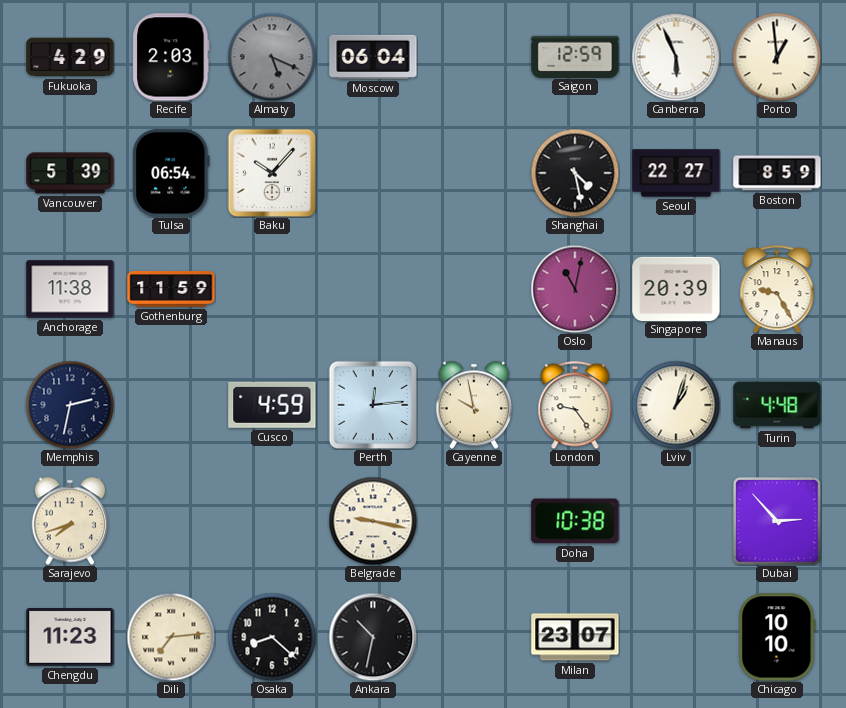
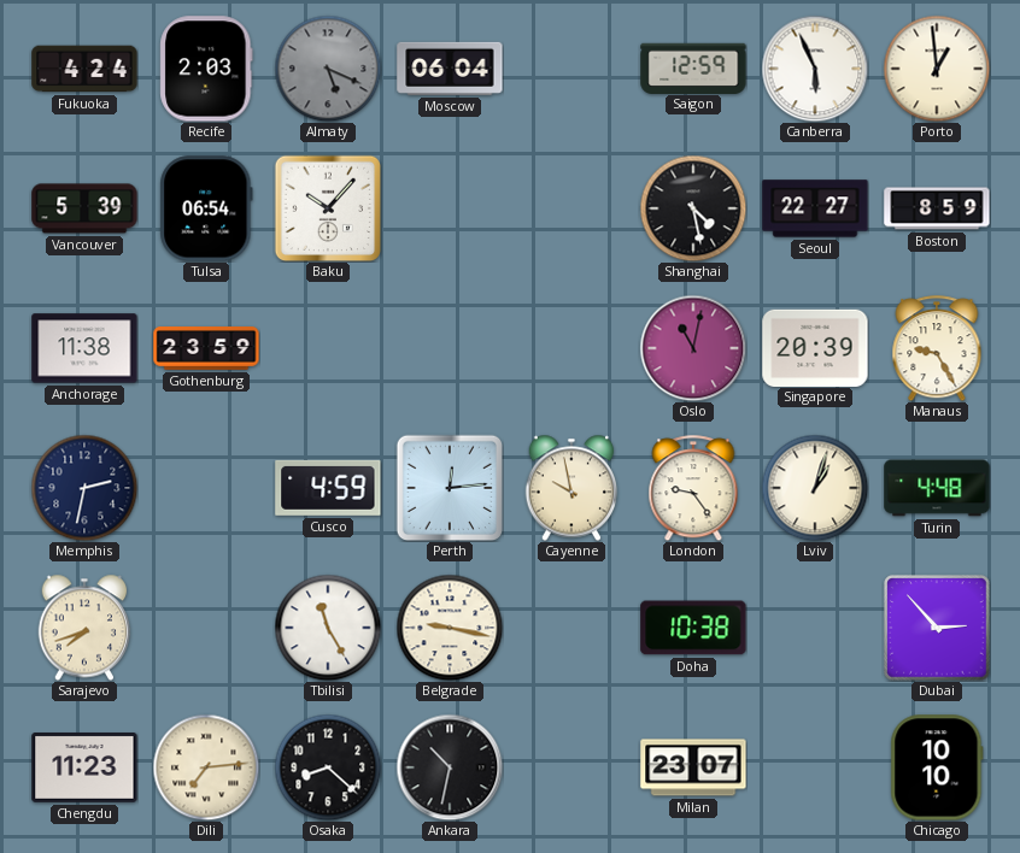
Fukuoka: 4:29 -> 4:24 (84, 69)
Gothenburg: 11:59 -> 23:59 (206, 349)
Tbilisi: none -> 11:25 (328, 628)
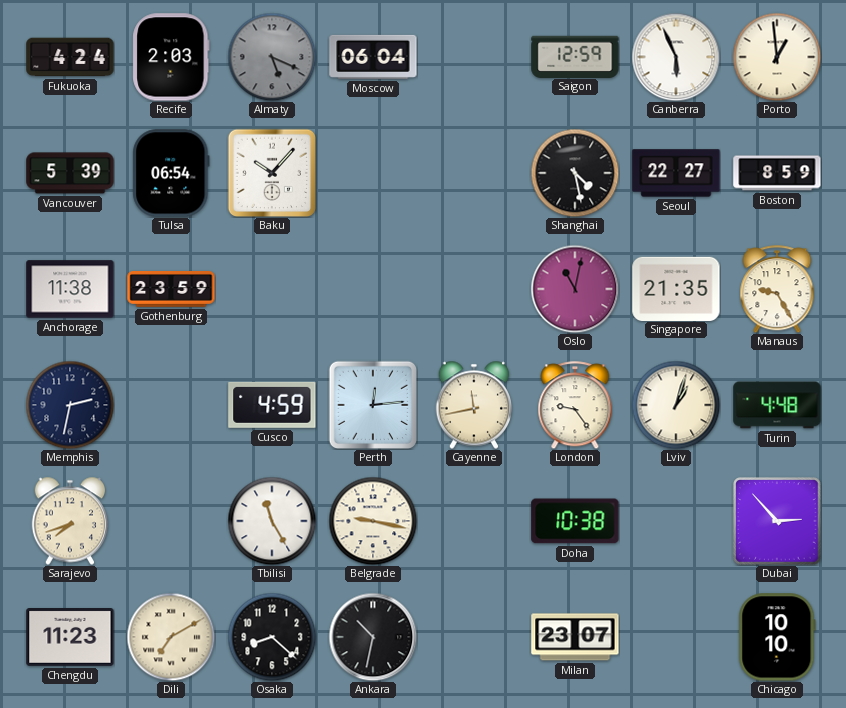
Singapore: 20:39 -> 21:35 (676, 288)
Cayenne: 9:58 -> 11:43 (474, 405)
Dili: 7:14 -> 7:10 (171, 637)
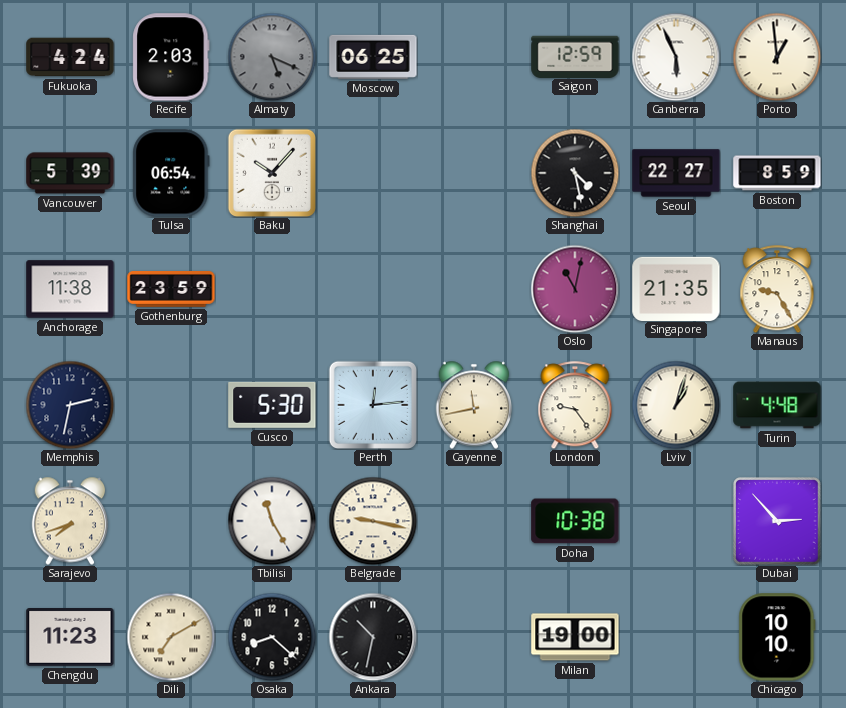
Moscow: 06:04 -> 06:25 (373, 57)
Cusco: 4:59 -> 5:30 (272, 405)
Milan: 23:07 -> 19:00 (575, 637)
